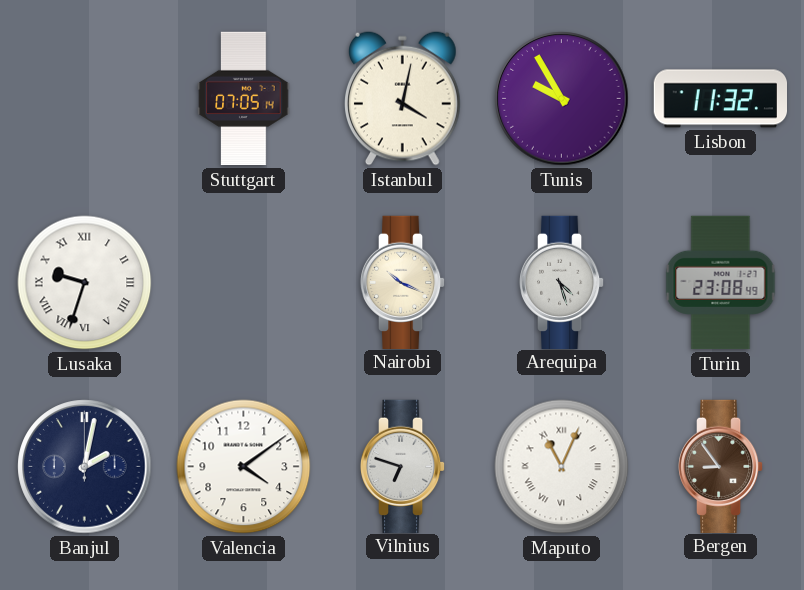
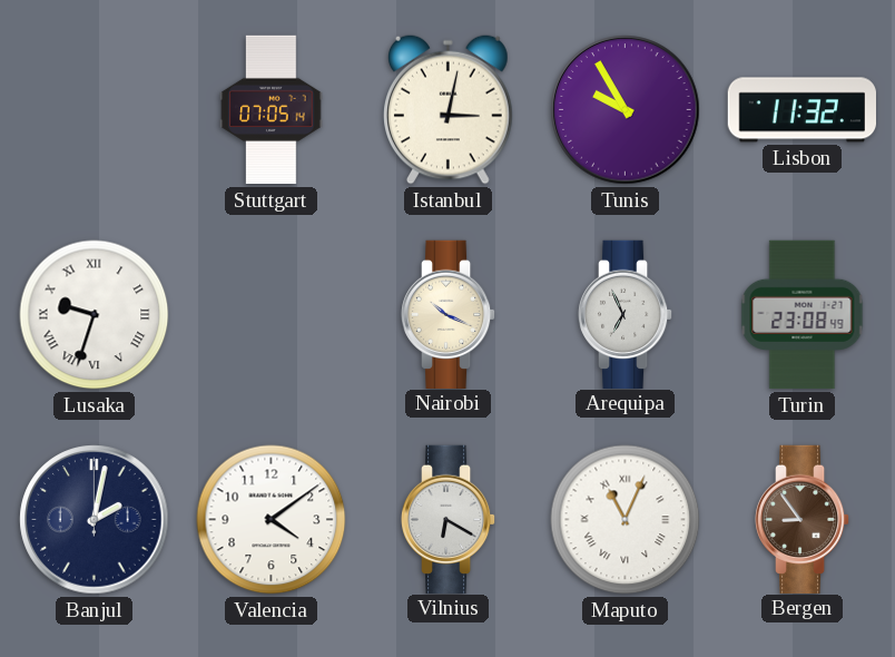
Istanbul: 4:02 -> 3:02 (449, 109)
Arequipa: 4:27 -> 6:56 (626, 314)
Vilnius: 6:48 -> 6:20 (449, 519)
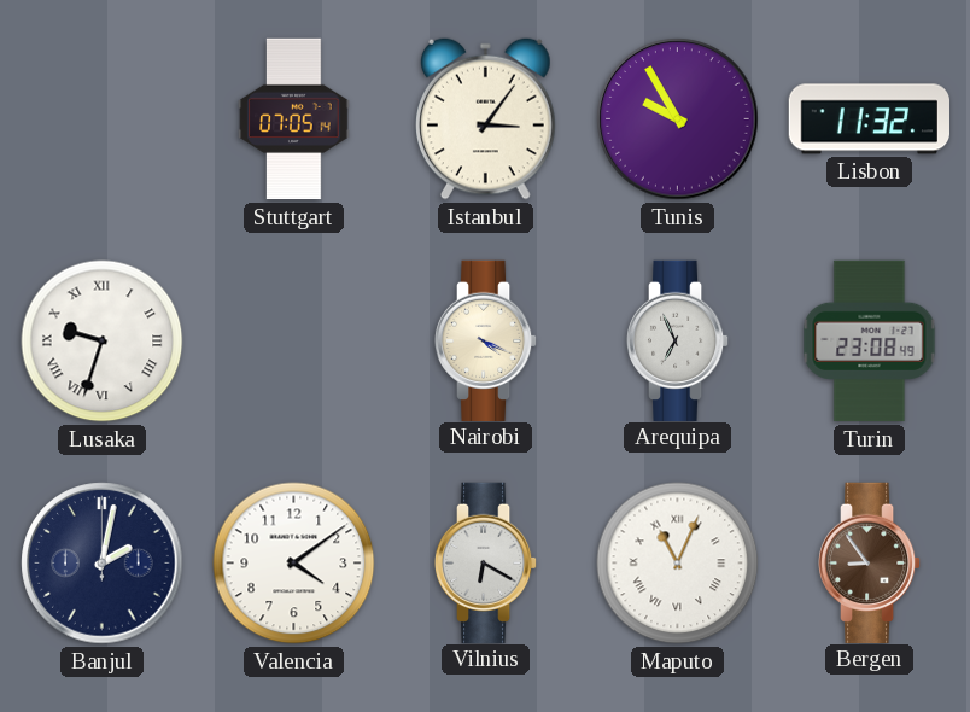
Istanbul: 3:02 -> 3:06 (486, 118)
Nairobi: 10:19 -> 4:19 (486, 340)
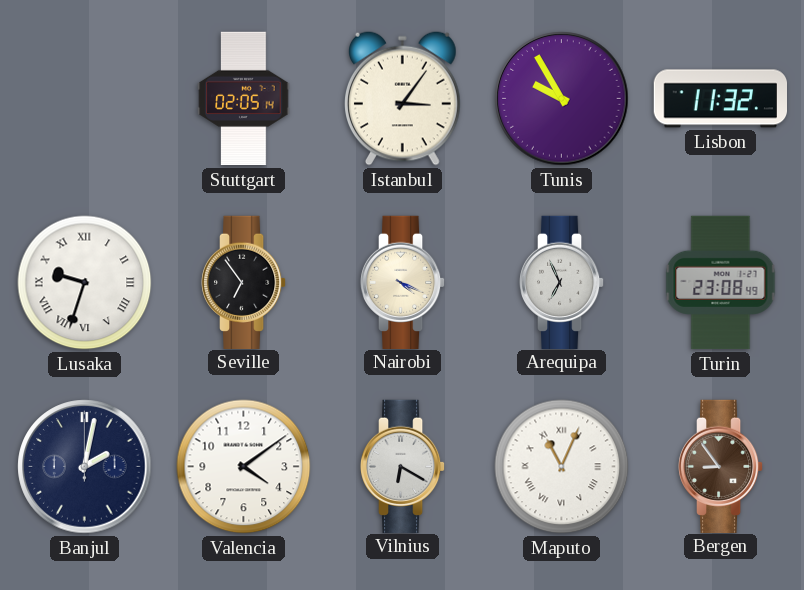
Stuttgart: 07:05 -> 02:05 (244, 99)
Seville: none -> 6:54 (244, 282)
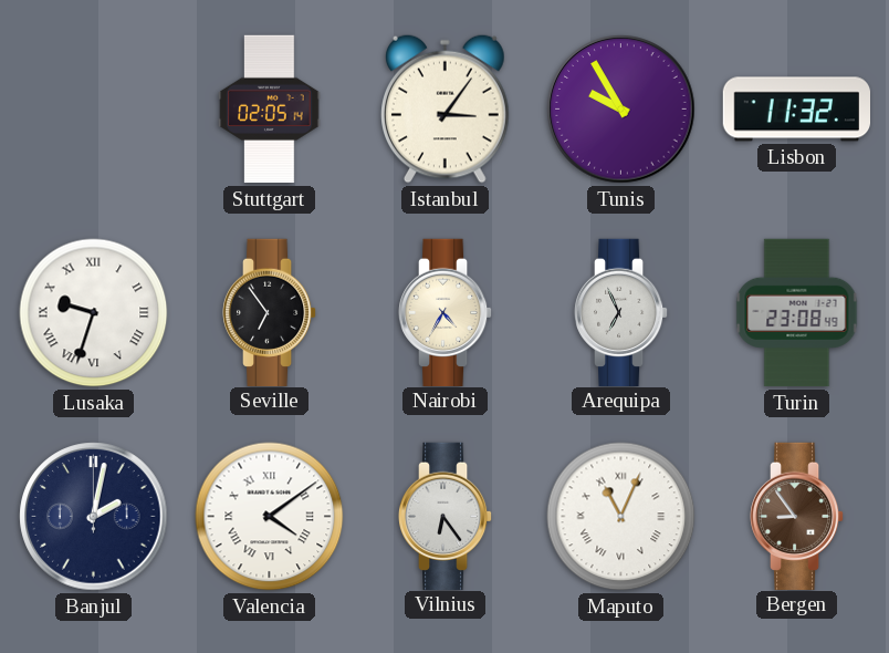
Nairobi: 4:19 -> 4:35 (446, 312)
Valencia numerals: Arabic -> Roman (270, 517)
Vilnius: 6:20 -> 6:24 (446, 516)
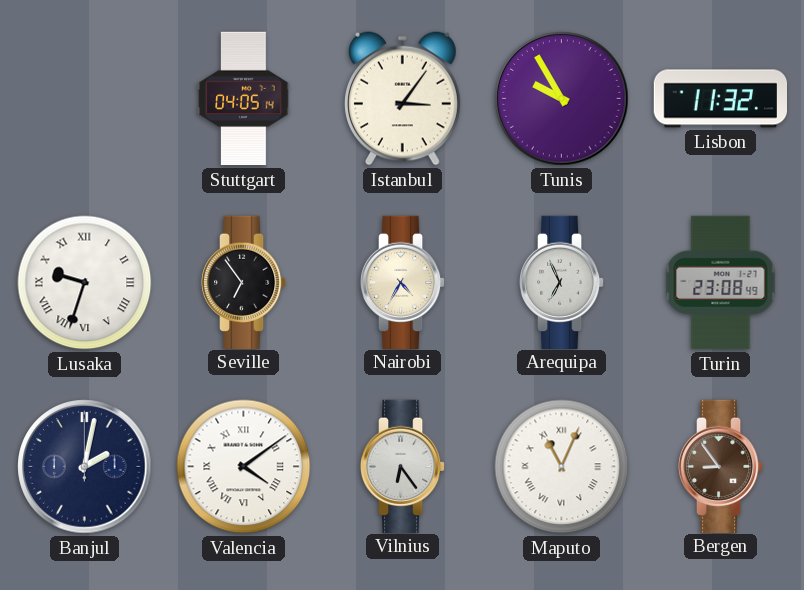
Stuttgart: 02:05 -> 04:05 (244, 99)
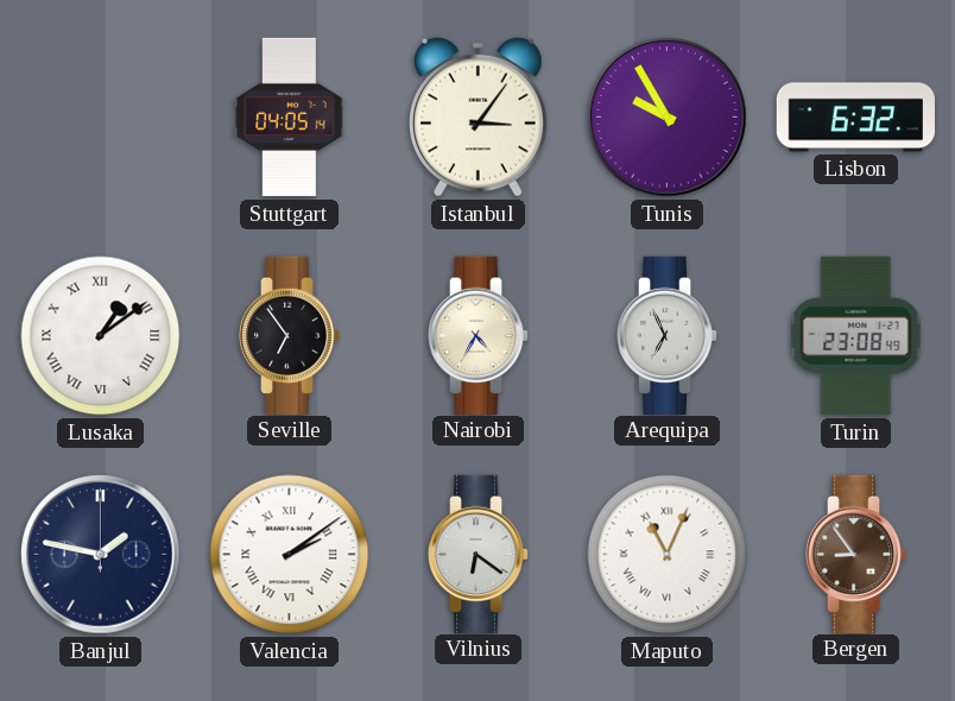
Lisbon: 11:32 -> 6:32 (855, 118)
Lusaka: 9:33 -> 1:09 (101, 336)
Banjul: 2:02 -> 1:47 (101, 555)
Valencia: 4:09 -> 2:09 (290, 555)
Vilnius: 6:24 -> 6:21 (479, 554)
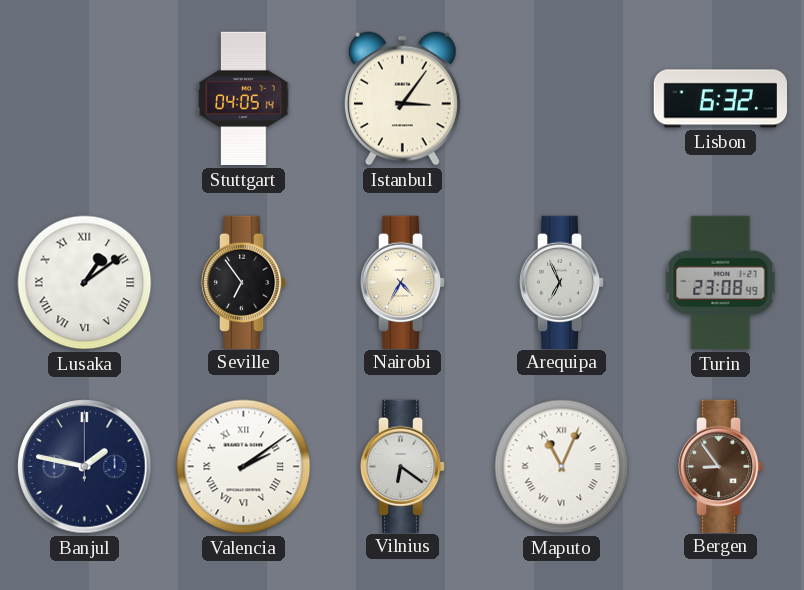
Tunis: 9:55 -> none (668, 118)
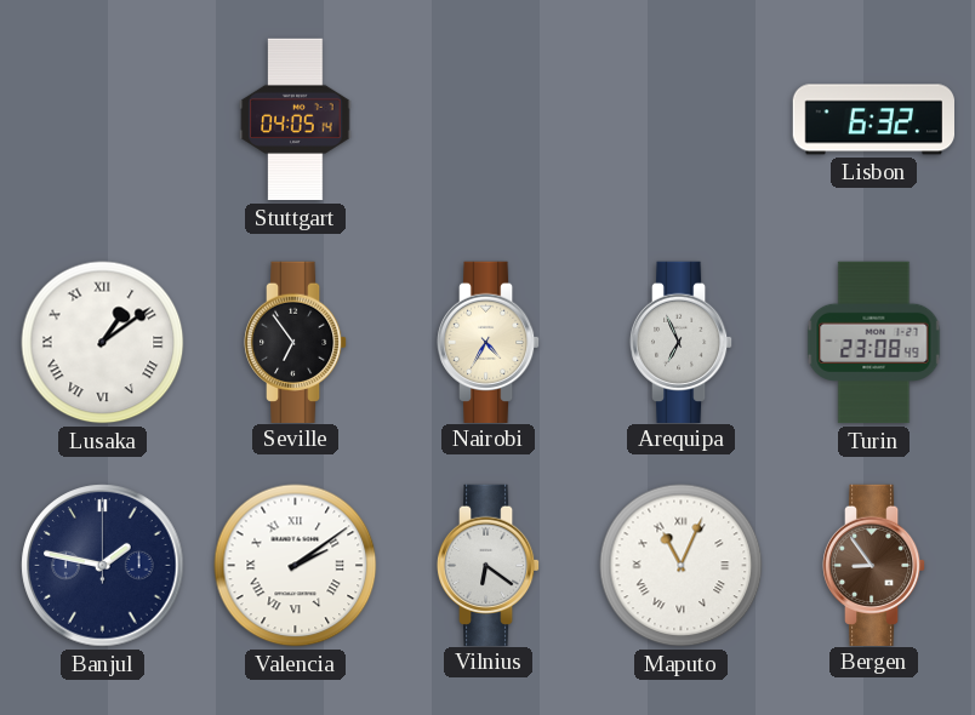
Istanbul: 3:06 -> none (403, 98)
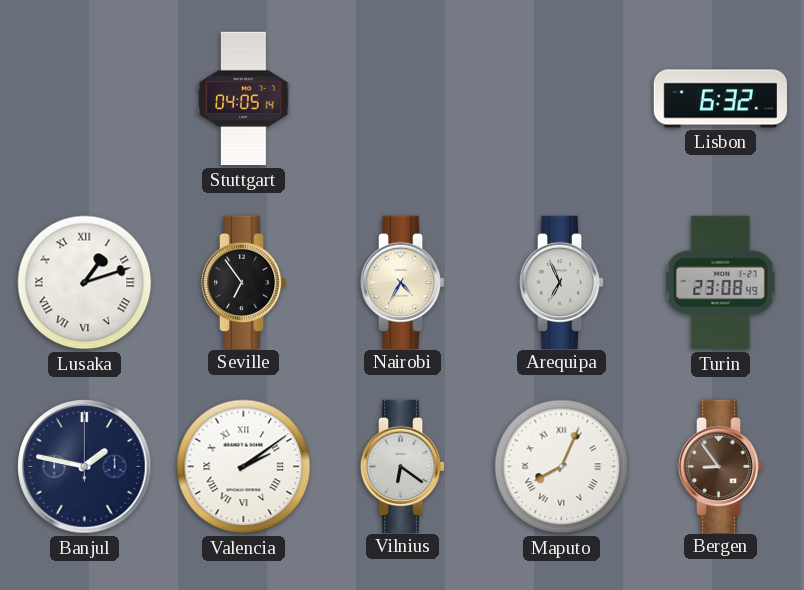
Lusaka: 1:09 -> 1:12 (85, 283)
Maputo: 11:04 -> 8:04 (562, 467)
